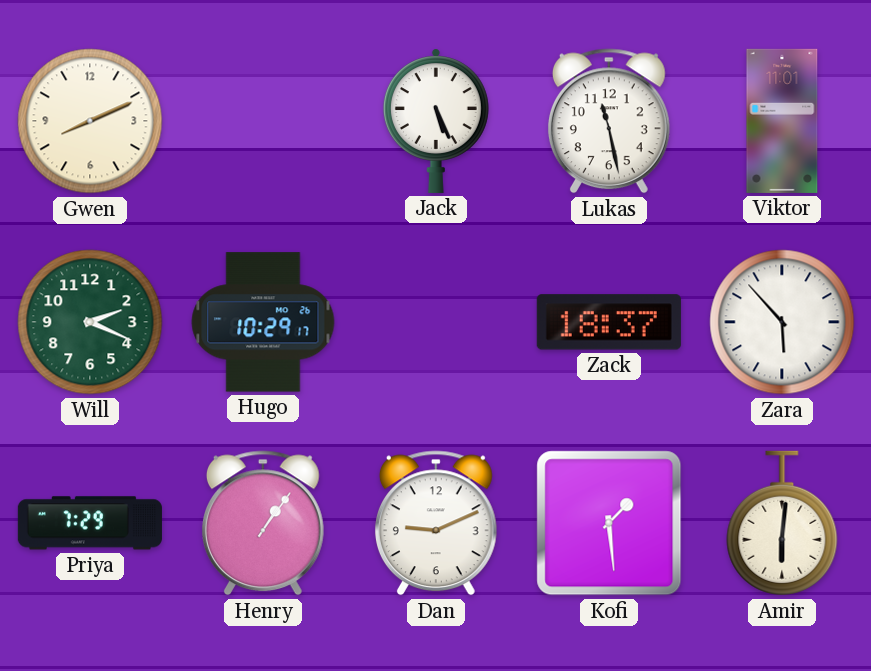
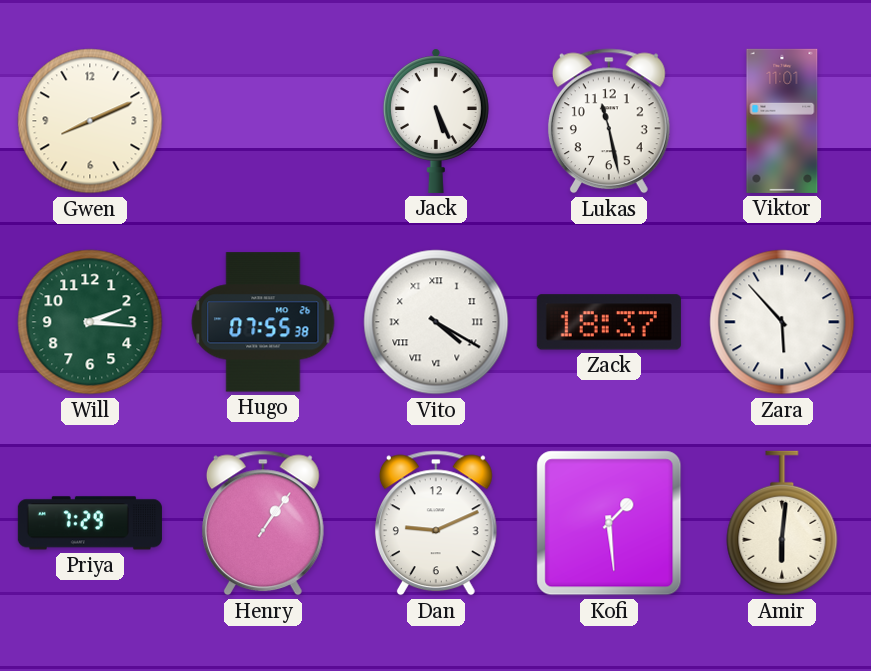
Will: 2:19 -> 2:16 (90, 322)
Hugo: 10:29 -> 07:55 (263, 322)
Vito: none -> 4:20 (436, 322)
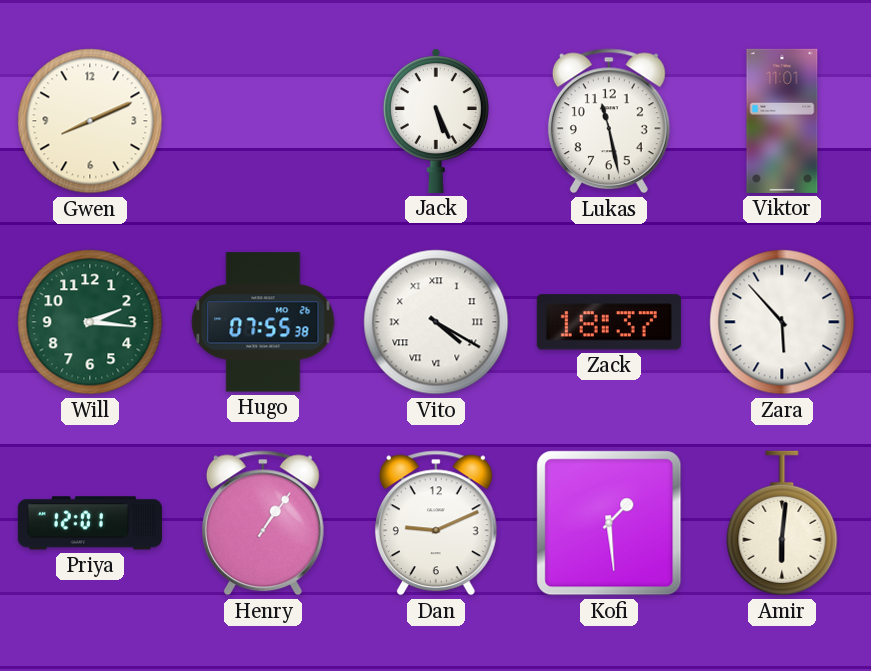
Priya: 7:29 -> 12:01 (90, 523)
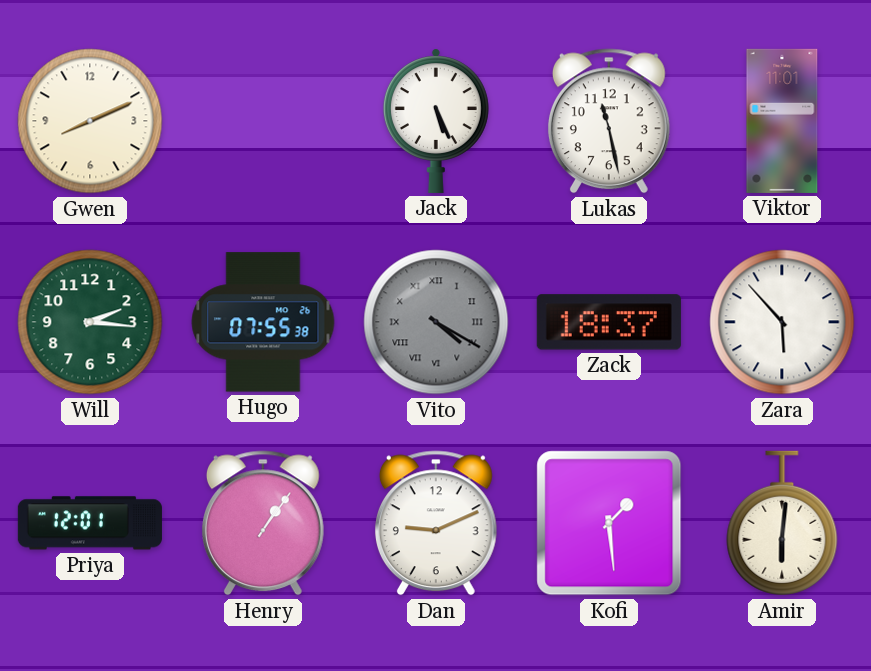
Vito dial: white -> grey (436, 322)
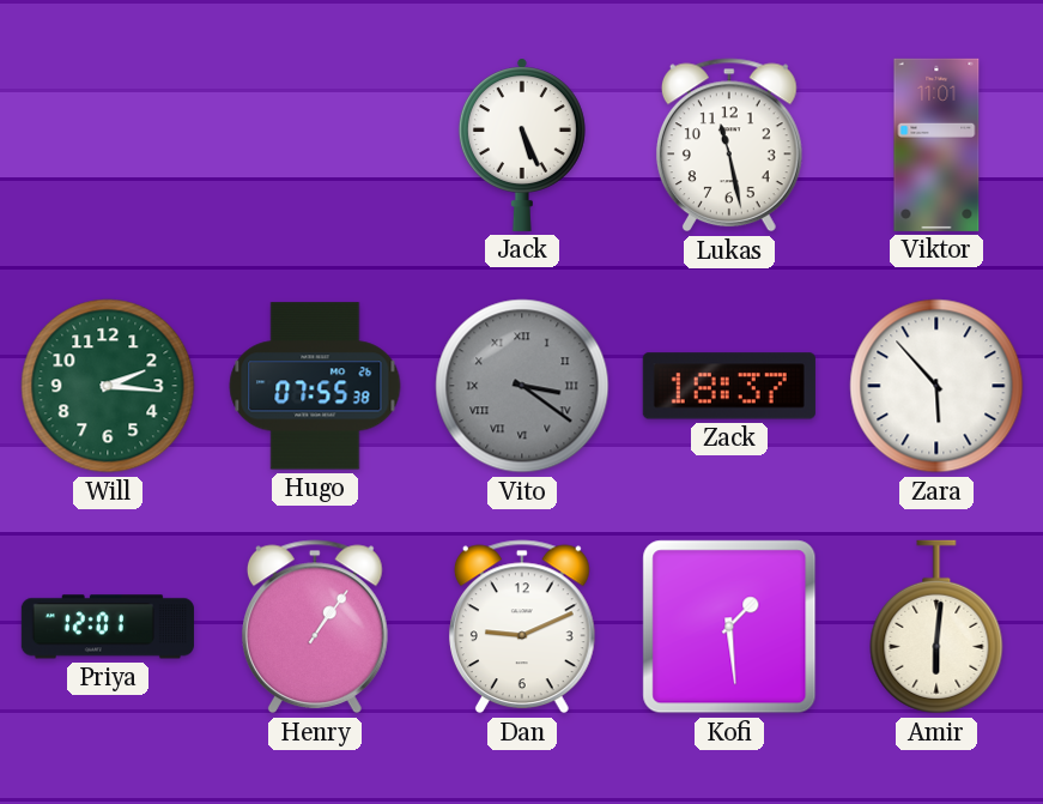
Gwen: 8:11 -> none (90, 121)
Vito: 4:20 -> 3:21 (522, 386)
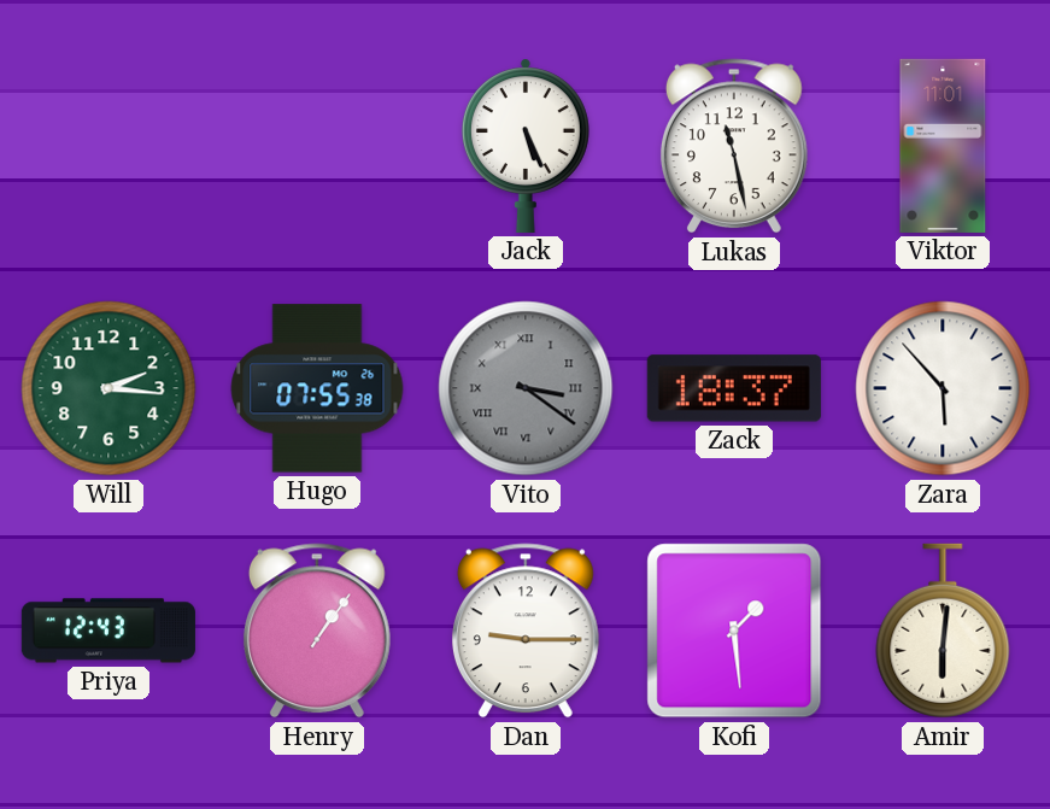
Priya: 12:01 -> 12:43 (108, 631)
Dan: 9:11 -> 9:15 (526, 631)
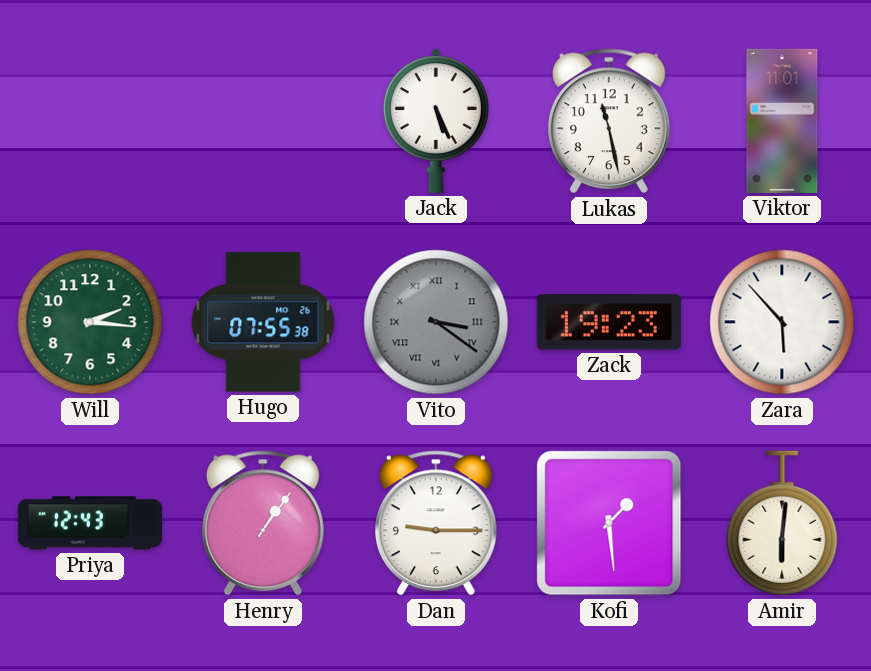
Zack: 18:37 -> 19:23 (609, 322)
